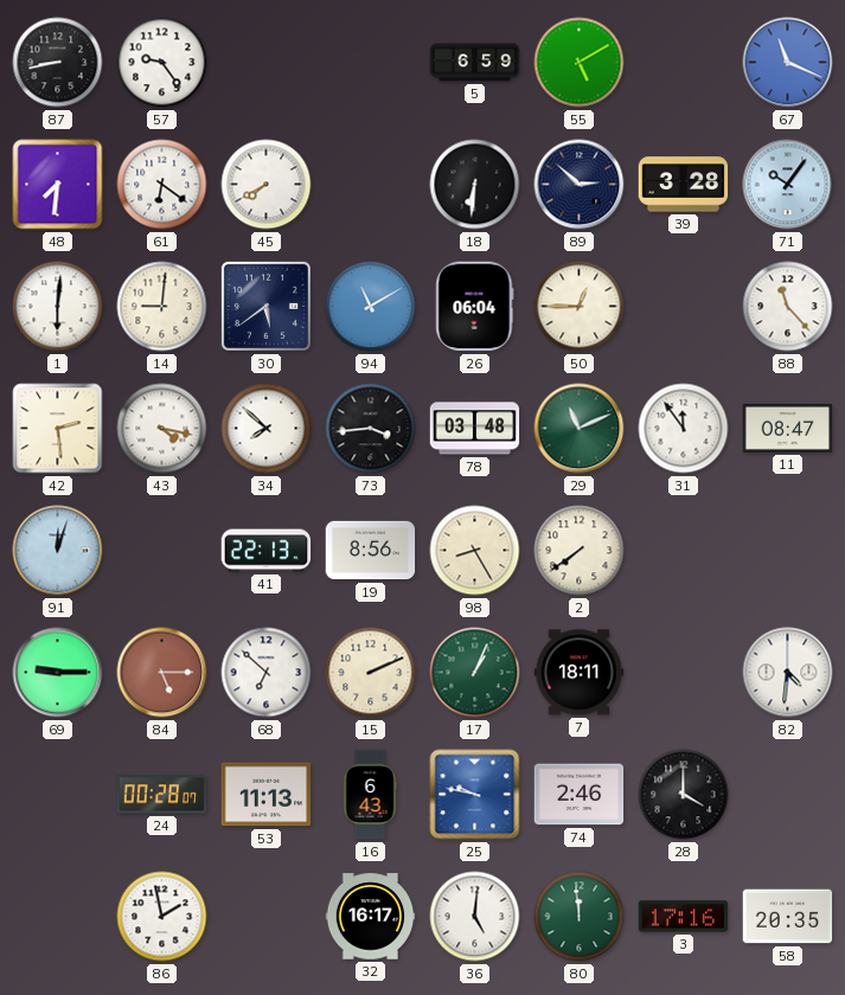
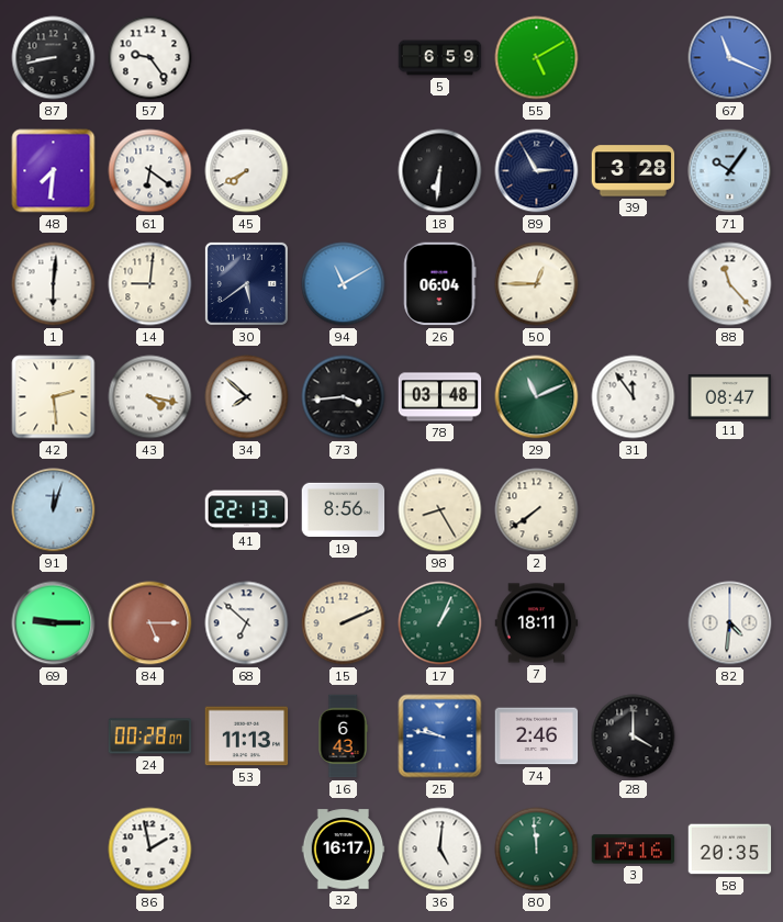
89: 2:52 -> 2:55 (537, 171)
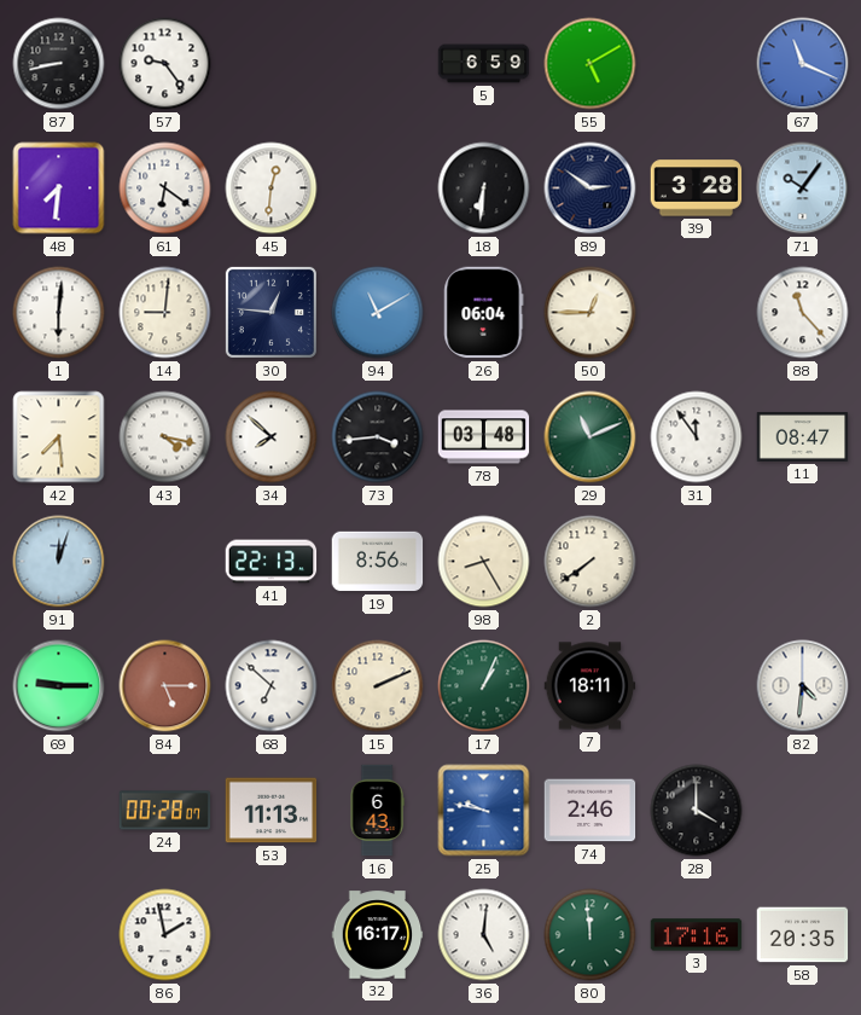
45: 7:40 -> 12:31 (272, 188)
89: 2:55 -> 2:51 (591, 188)
30: 5:39 -> 12:46 (270, 312)
42: 2:29 -> 7:29 (59, 437)
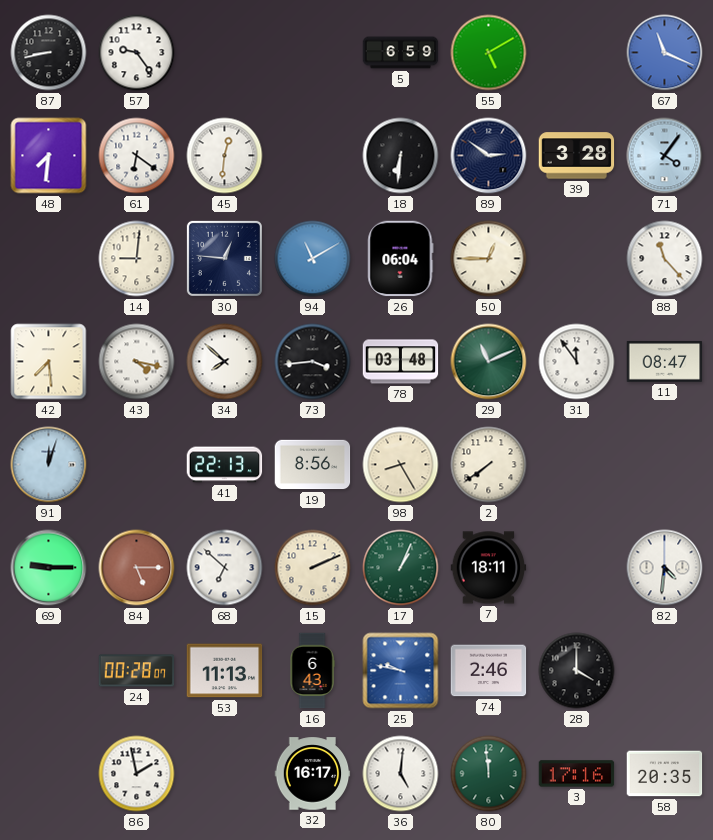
71: 10:06 -> 4:06 (665, 156)
1: 6:01 -> none (59, 313)
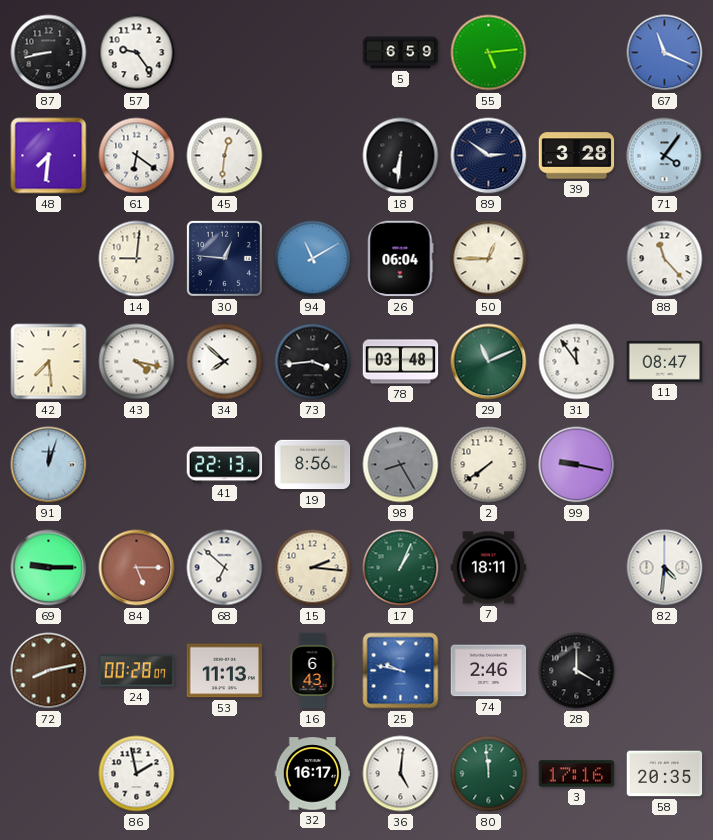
55: 5:10 -> 5:14 (489, 53)
98 dial: cream -> grey (401, 465)
99: none -> 9:17 (577, 465)
15: 2:11 -> 2:16 (313, 568)
72: none -> 8:13 (49, 671)
